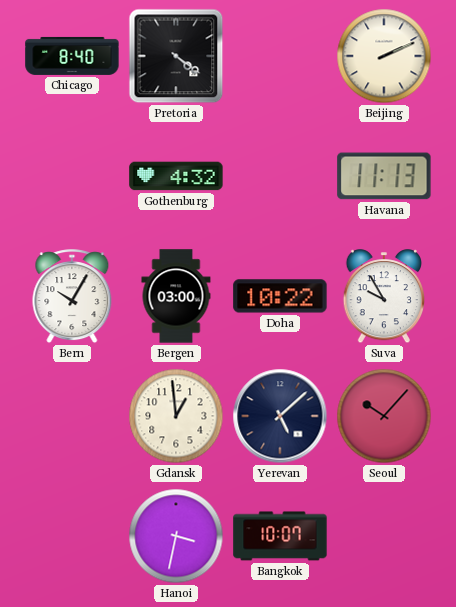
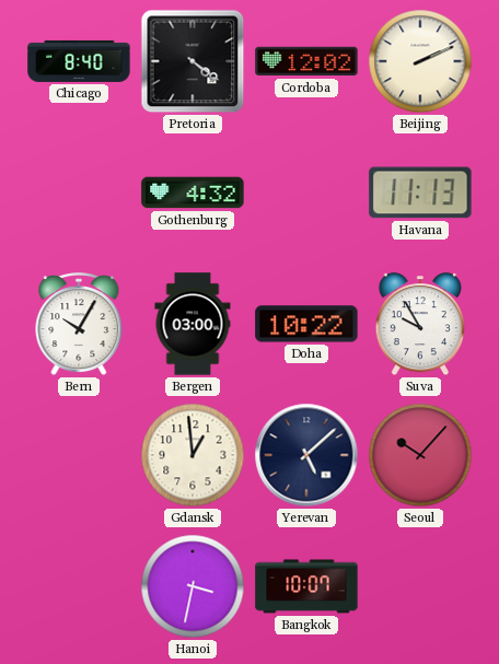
Cordoba: none -> 12:02 (306, 61)
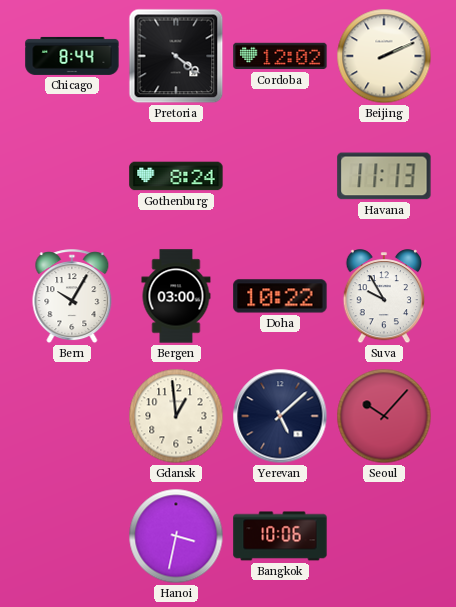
Chicago: 8:40 -> 8:44 (72, 56)
Gothenburg: 4:32 -> 8:24 (176, 176)
Bangkok: 10:07 -> 10:06 (280, 536)
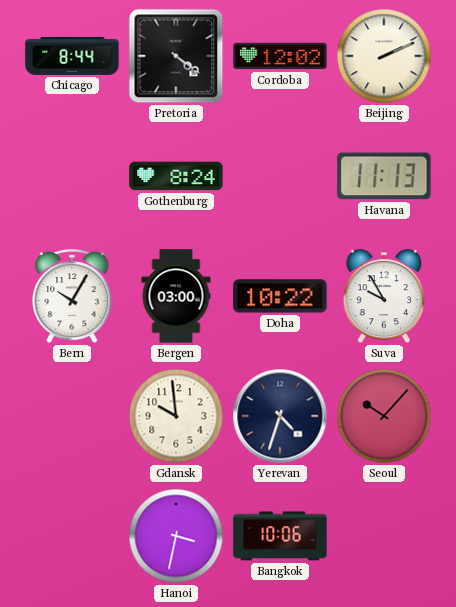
Gdansk: 12:59 -> 9:59 (176, 416)
Yerevan: 5:08 -> 4:33 (280, 416)
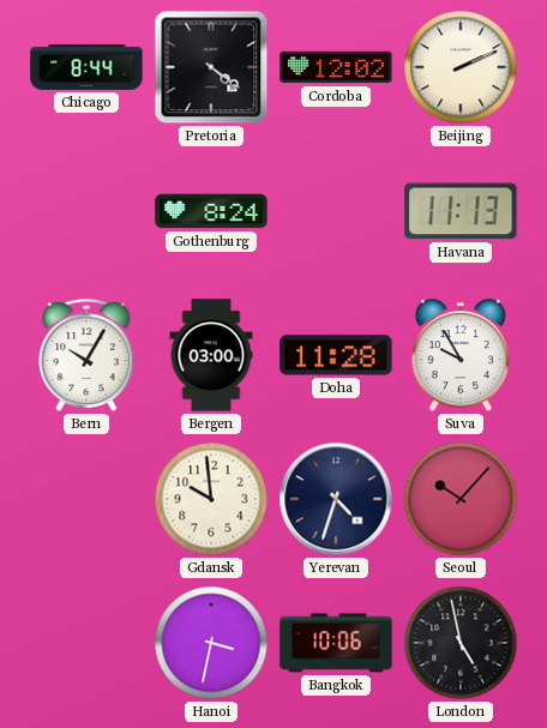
Doha: 10:22 -> 11:28 (336, 355)
London: none -> 4:58 (461, 643)
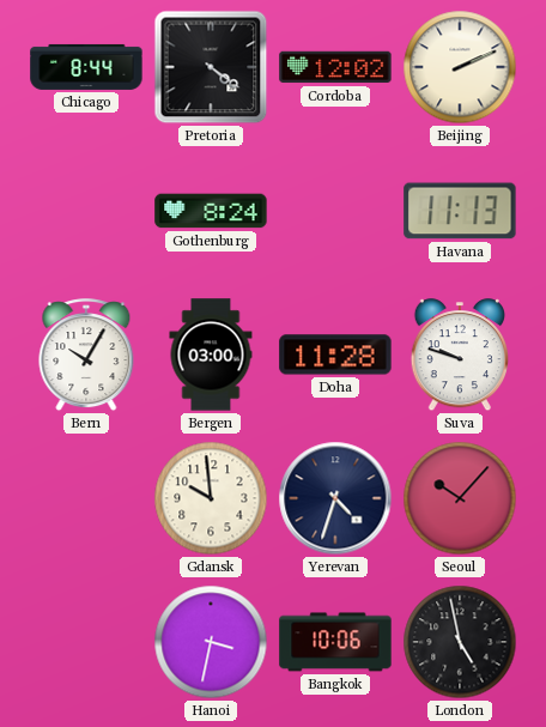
Suva: 9:55 -> 9:48 (459, 356)
